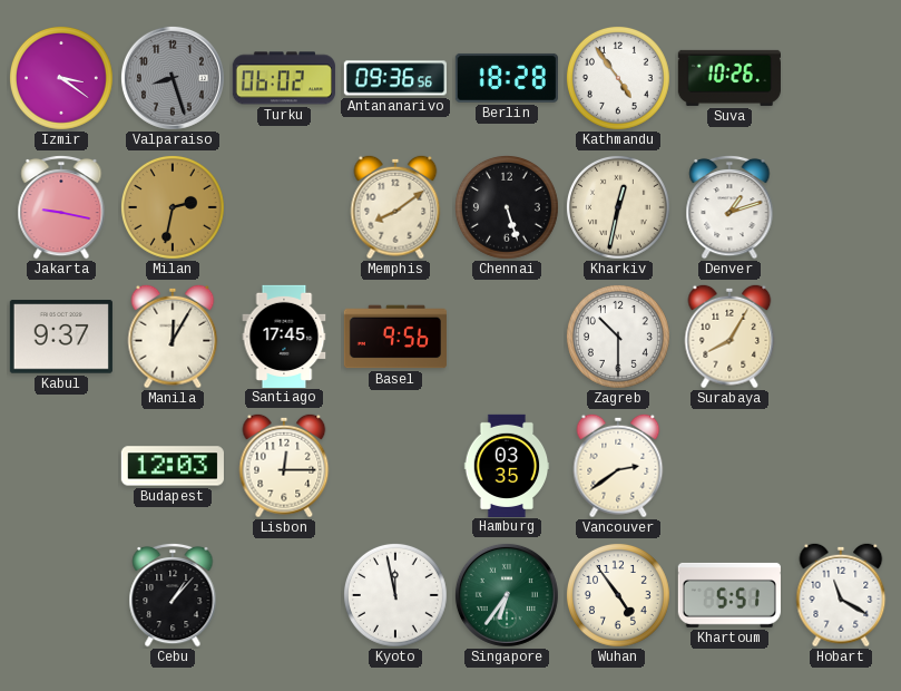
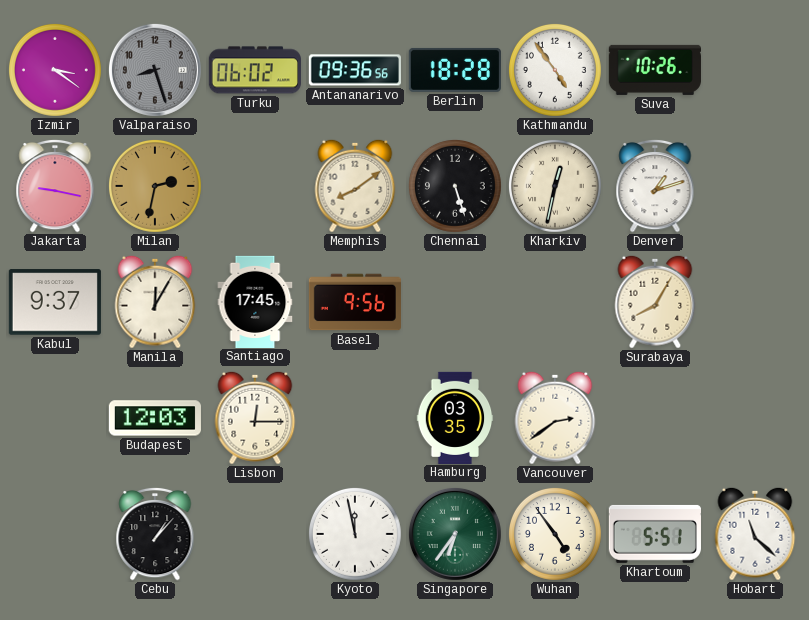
Zagreb: 10:30 -> none (618, 337)
Hobart: 11:20 -> 11:22 (755, 534)
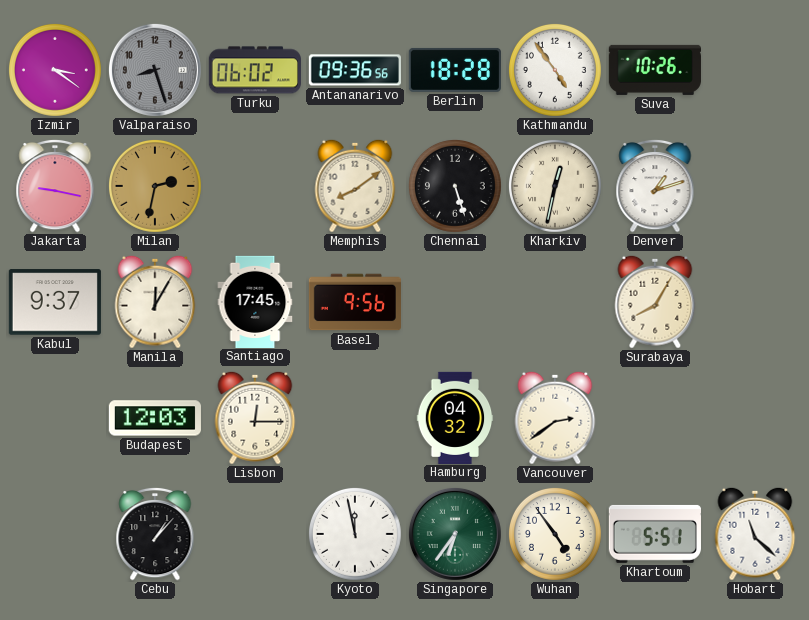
Hamburg: 03:35 -> 04:32 (455, 417)
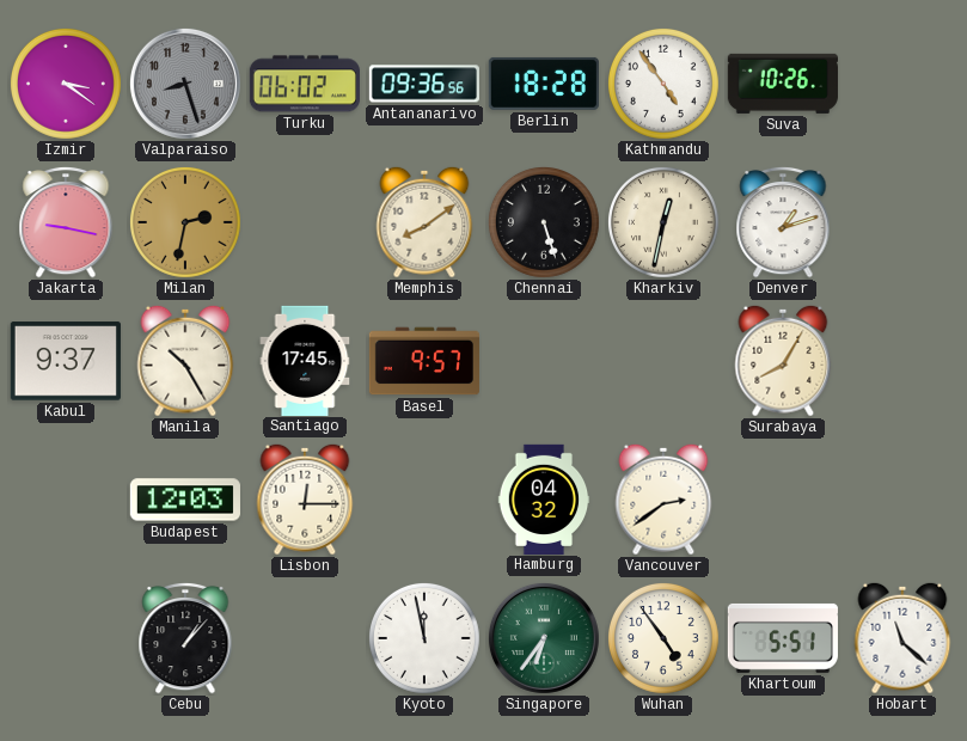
Manila: 12:05 -> 10:25 (185, 361)
Basel: 9:56 -> 9:57 (423, 361)
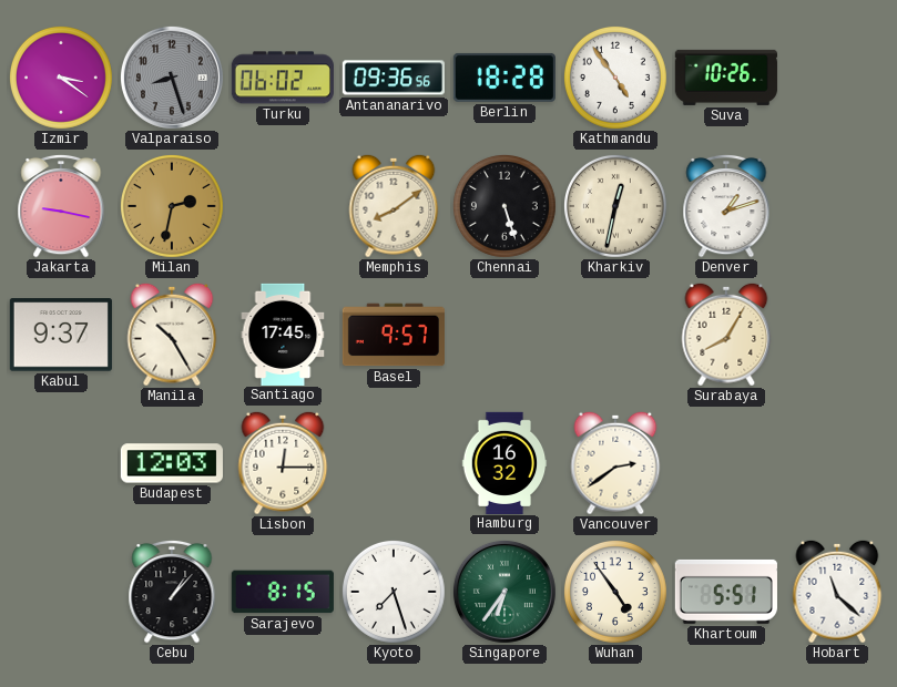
Hamburg: 04:32 -> 16:32 (504, 462)
Sarajevo: none -> 8:15 (283, 592)
Kyoto: 11:58 -> 7:27 (394, 592)
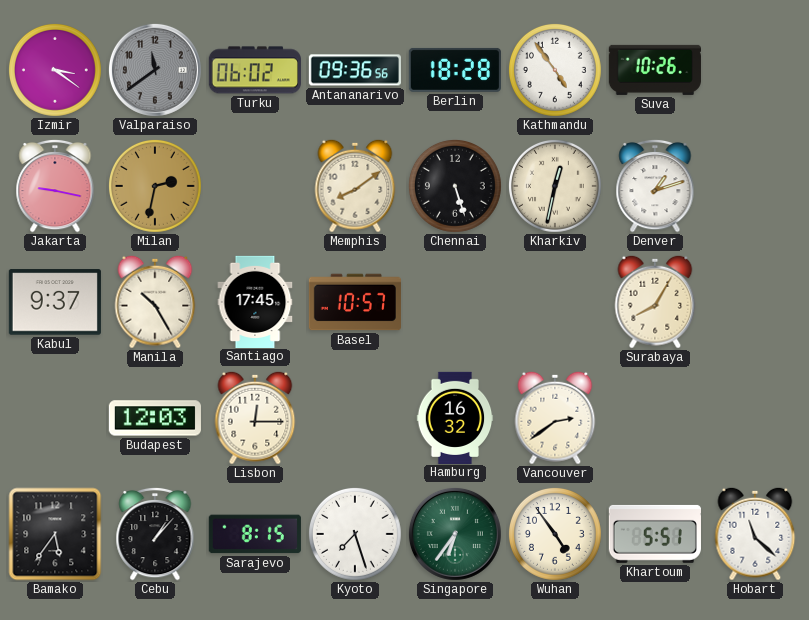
Valparaiso: 8:27 -> 11:39 (155, 70)
Basel: 9:57 -> 10:57 (354, 302)
Bamako: none -> 5:36 (55, 534)
